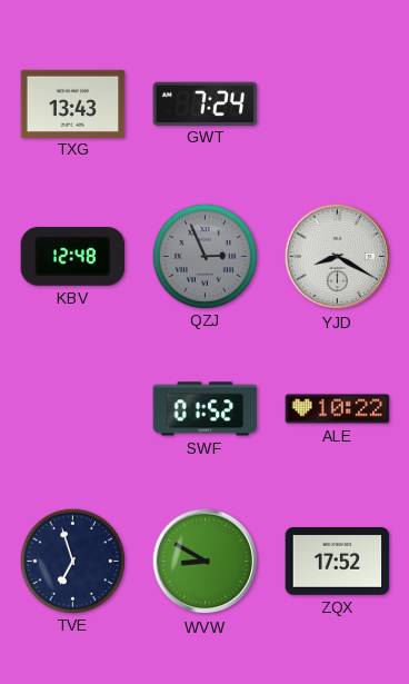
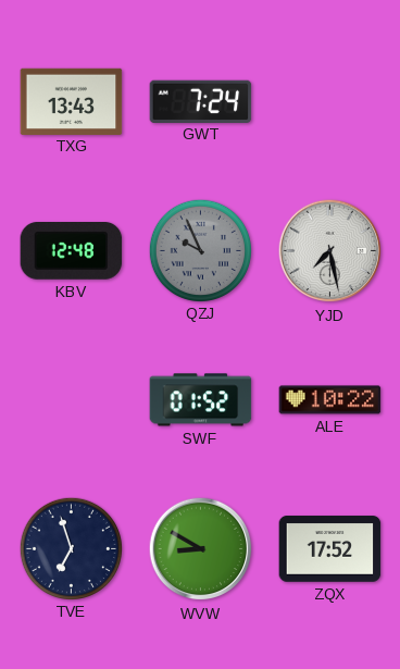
QZJ: 2:56 -> 9:56 (200, 250)
YJD: 8:20 -> 7:28 (330, 251)
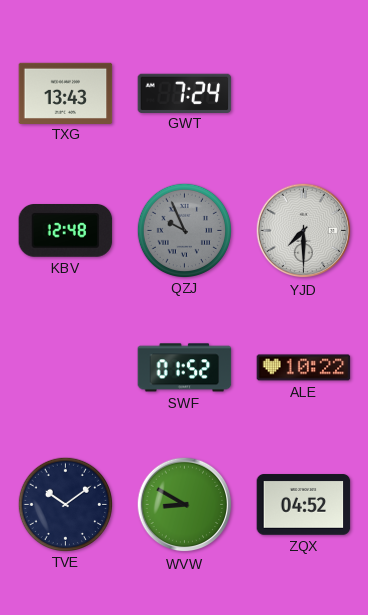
YJD: 7:28 -> 7:30 (304, 231)
TVE: 6:57 -> 10:09 (65, 504)
ZQX: 17:52 -> 04:52 (304, 505)
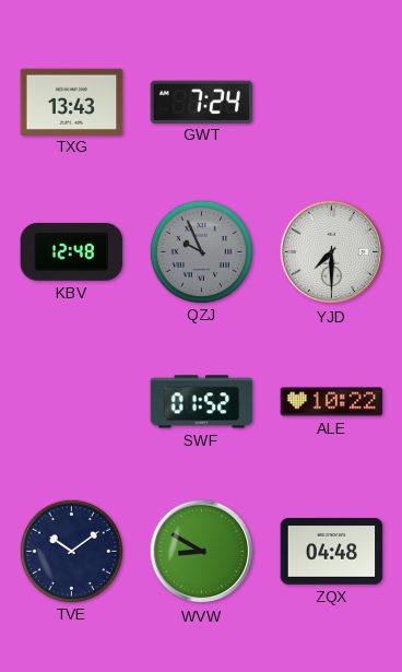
ZQX: 04:52 -> 04:48 (332, 552)
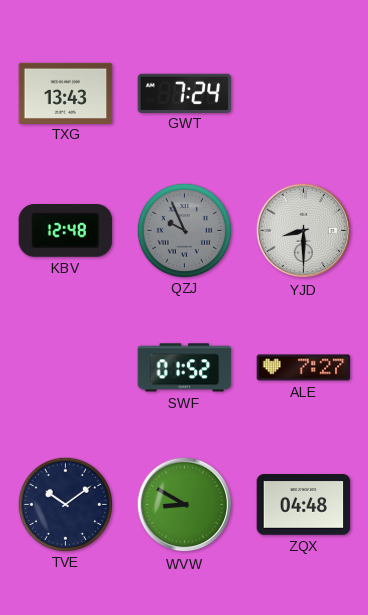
YJD: 7:30 -> 8:30 (304, 231)
ALE: 10:22 -> 7:27 (304, 368)
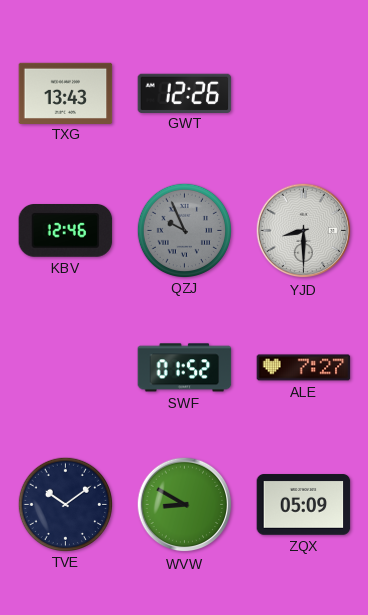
GWT: 7:24 -> 12:26 (185, 93)
KBV: 12:48 -> 12:46 (66, 231)
ZQX: 04:48 -> 05:09 (304, 505)
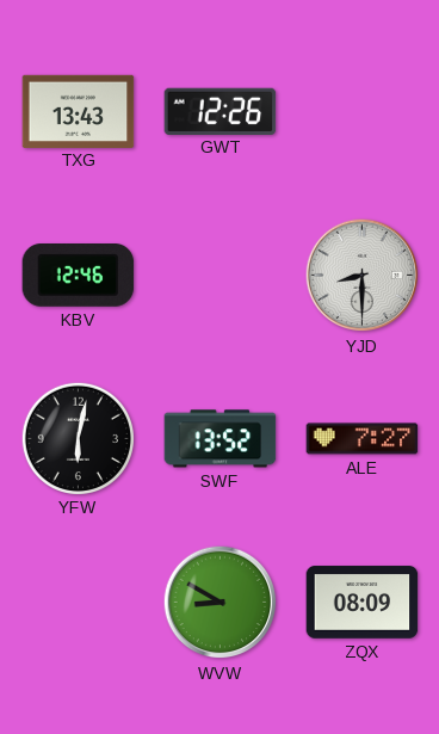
QZJ: 9:56 -> none (184, 230)
YFW: none -> 6:02 (78, 438)
SWF: 01:52 -> 13:52 (221, 439)
TVE: 10:09 -> none (65, 504)
ZQX: 05:09 -> 08:09 (363, 603)
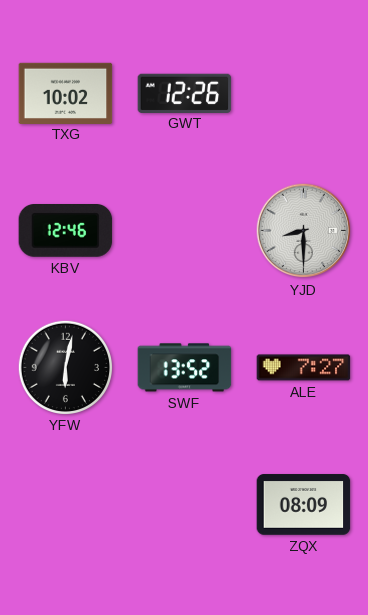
TXG: 13:43 -> 10:02 (66, 93)
WVW: 8:50 -> none (221, 603)
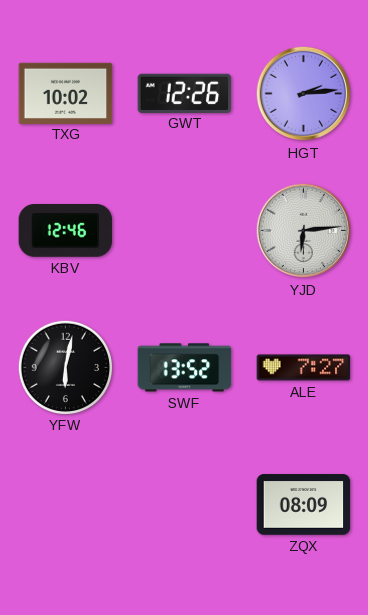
HGT: none -> 2:14 (304, 94)
YJD: 8:30 -> 6:14 (304, 231)
